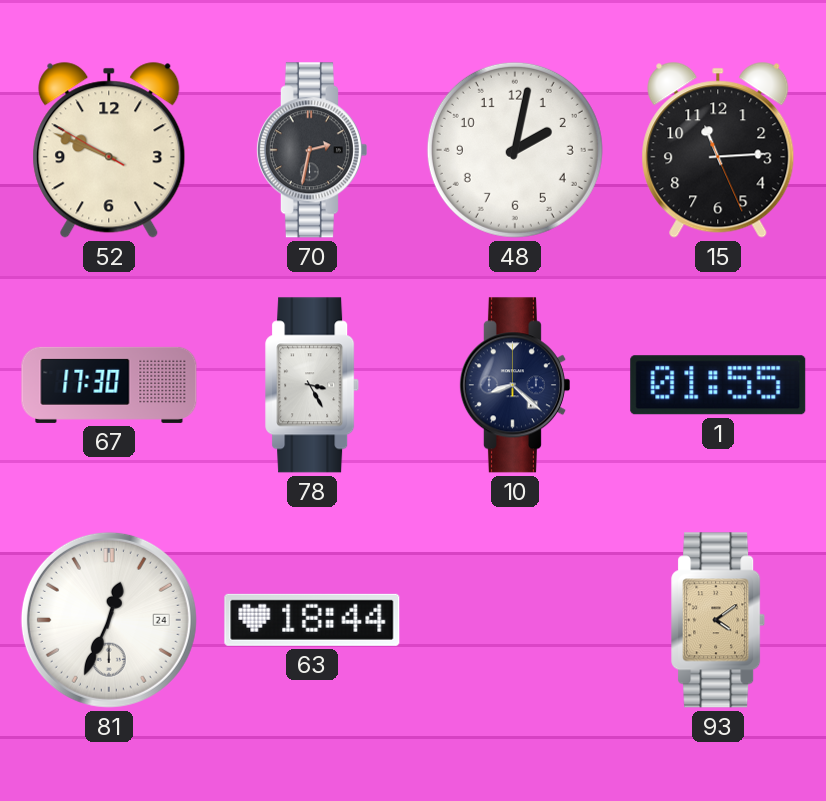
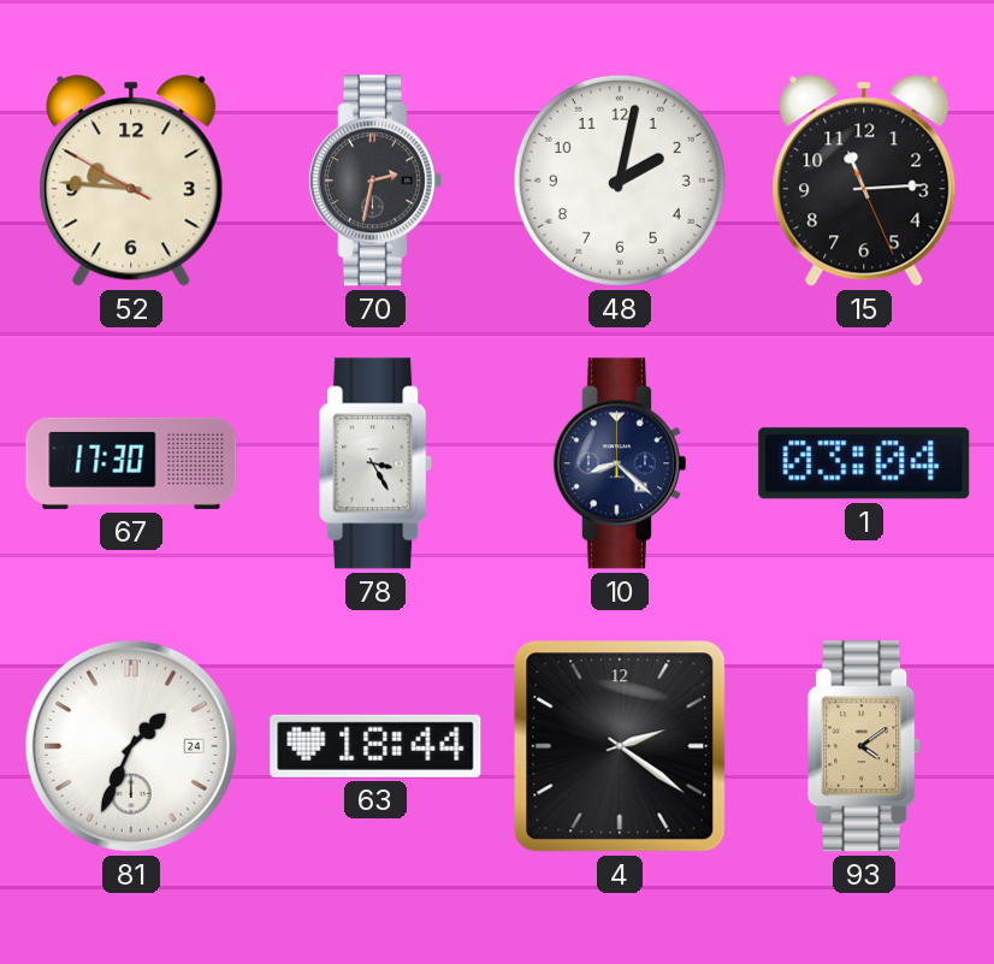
52: 9:48 -> 9:45 (131, 181)
1: 01:55 -> 03:04 (864, 463)
81: 12:34 -> 1:34 (131, 746)
4: none -> 2:21 (620, 746)
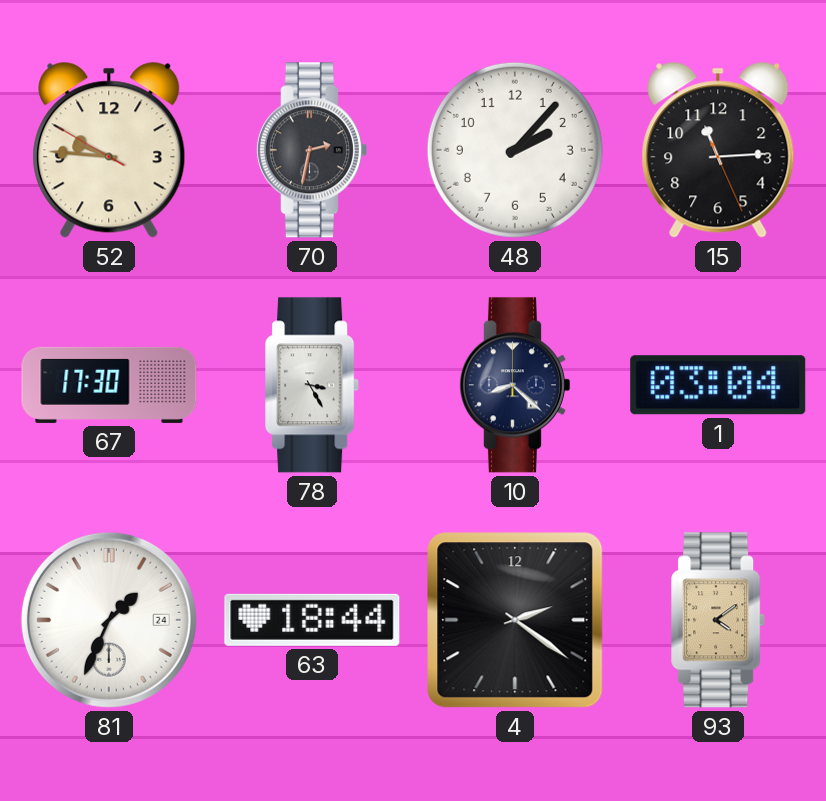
48: 2:02 -> 2:07 (515, 150)
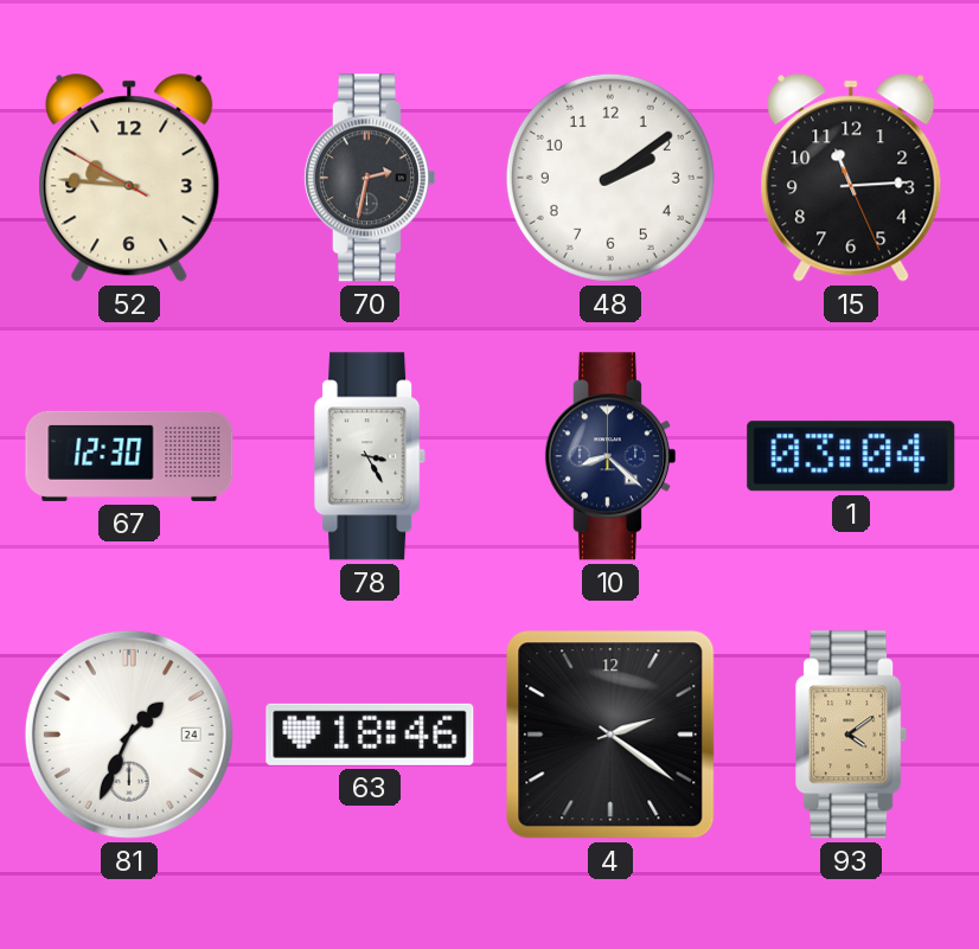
48: 2:07 -> 2:09 (610, 178)
67: 17:30 -> 12:30 (129, 456)
63: 18:44 -> 18:46 (370, 735)
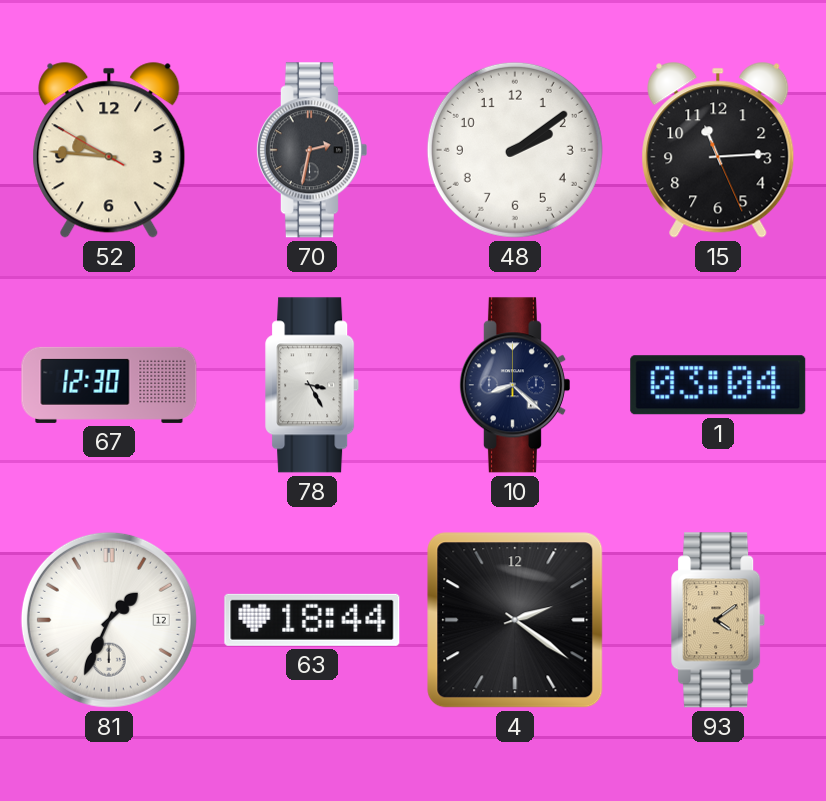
81 date: 24 -> 12 (109, 620)
63: 18:46 -> 18:44 (312, 620)
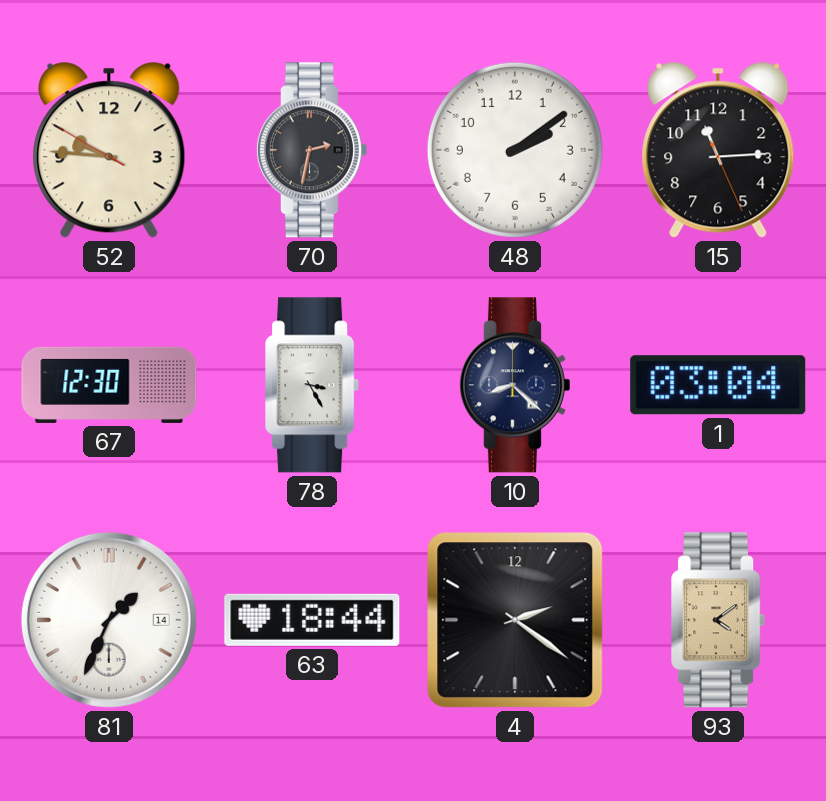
81 date: 12 -> 14 (109, 620)
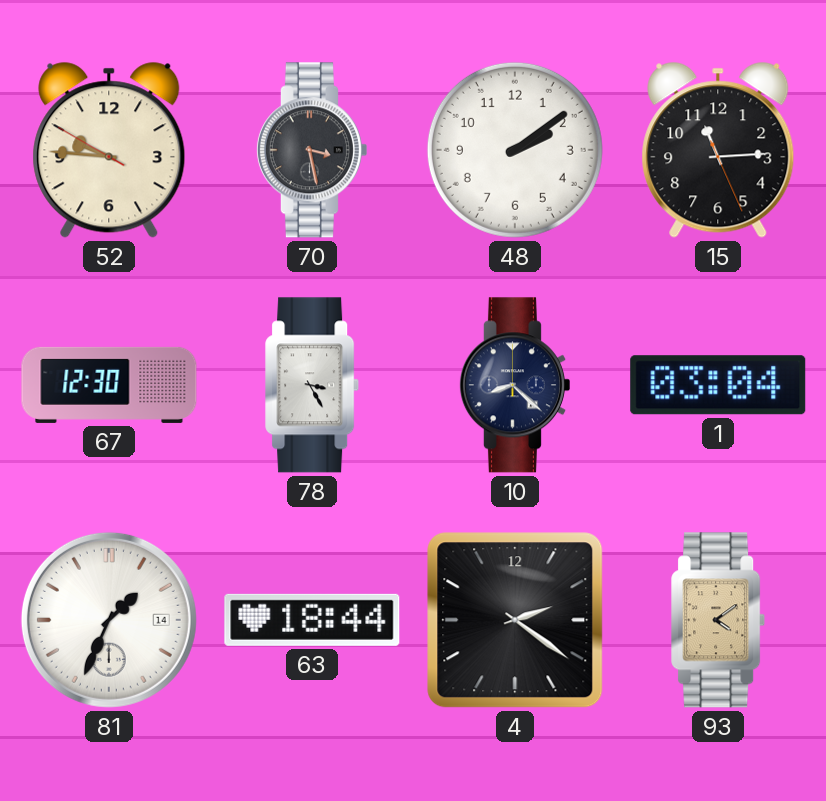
70: 2:32 -> 3:28 (311, 150)
